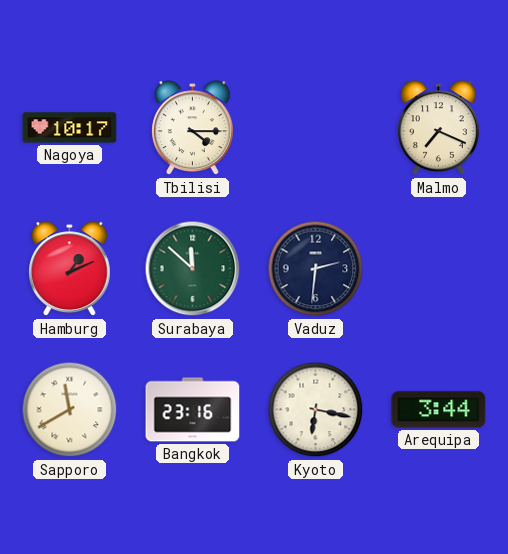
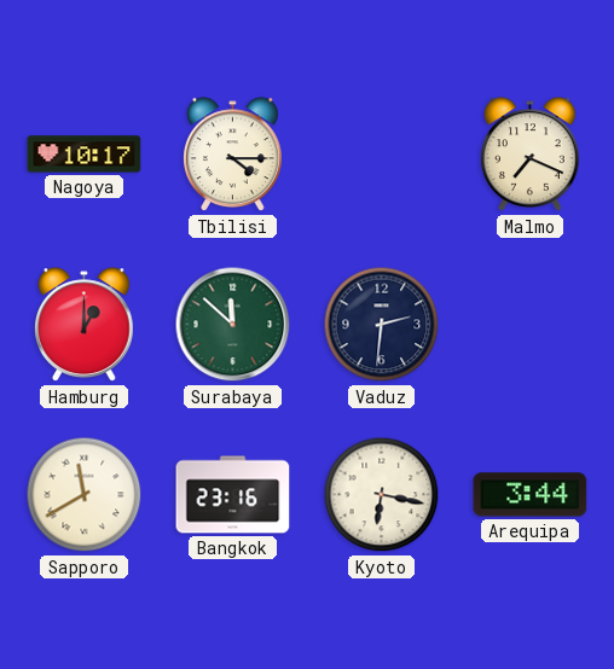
Hamburg: 1:11 -> 1:00 (85, 325)
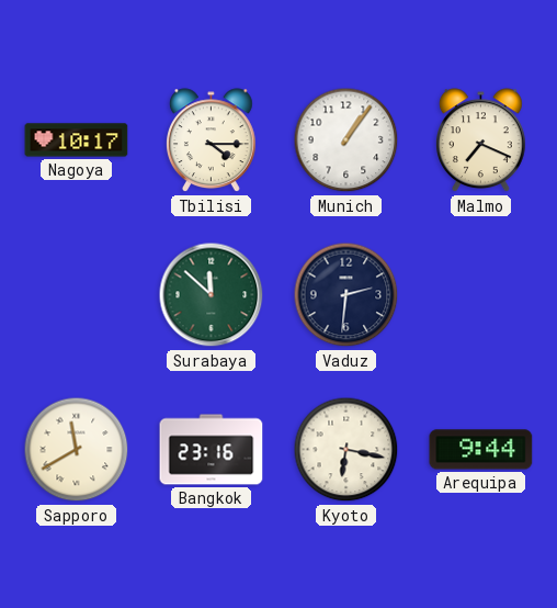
Munich: none -> 1:06 (346, 140)
Hamburg: 1:00 -> none (85, 325)
Arequipa: 3:44 -> 9:44 (481, 450)
